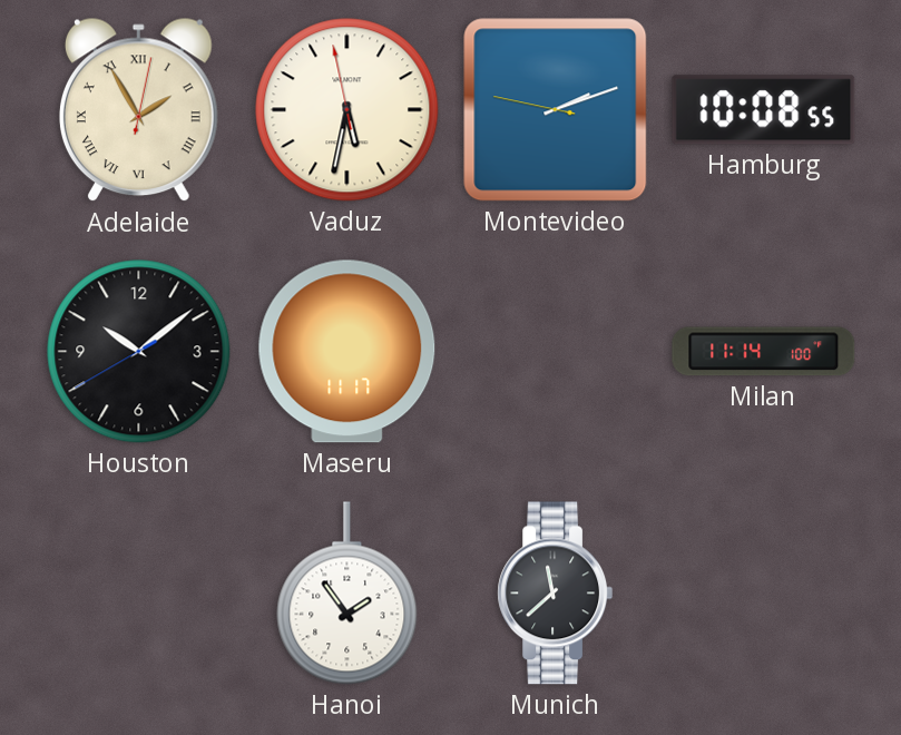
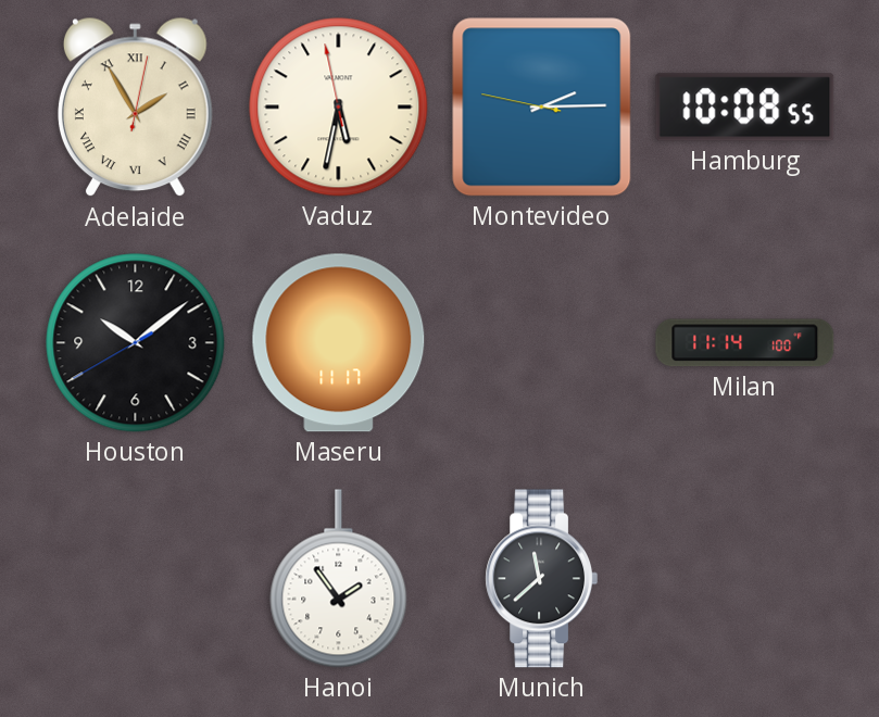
Montevideo: 2:11 -> 2:14 (542, 108)
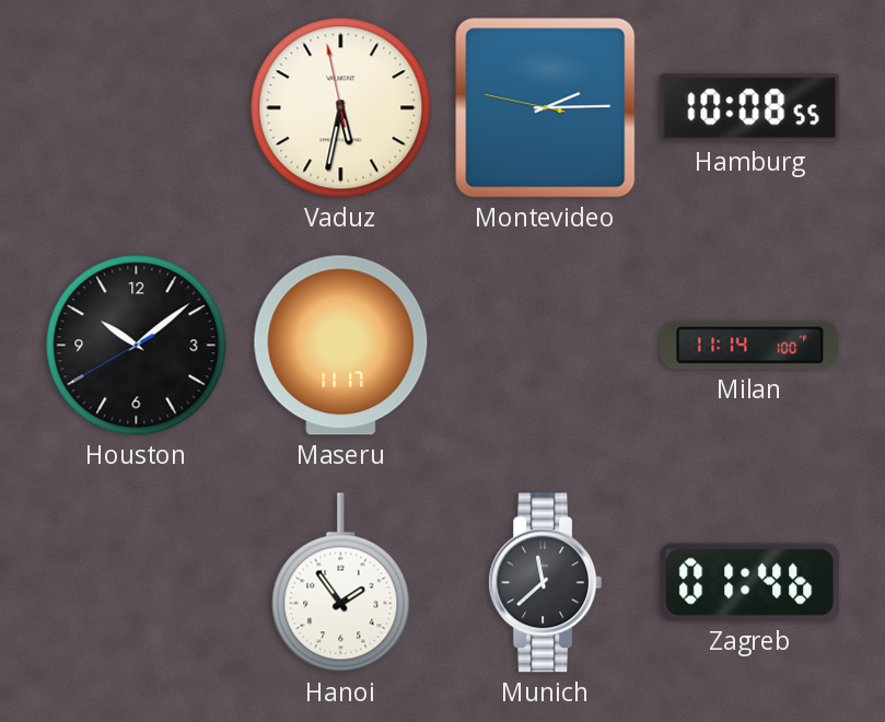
Adelaide: 1:55 -> none (135, 108)
Zagreb: none -> 01:46 (750, 582)
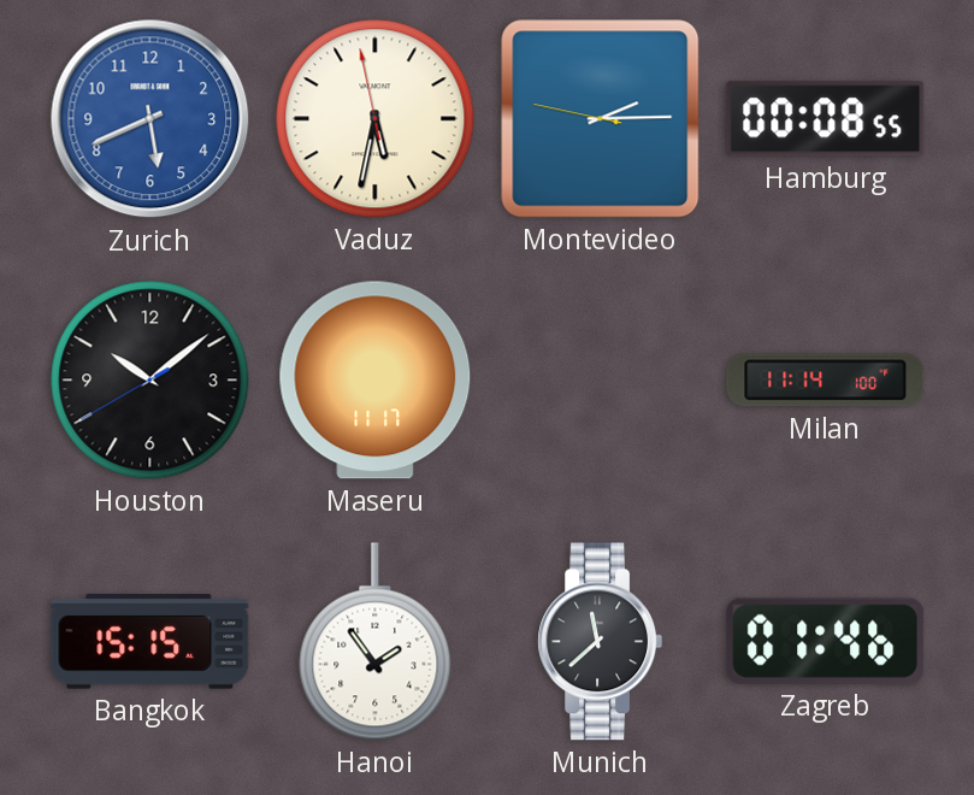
Zurich: none -> 5:41 (150, 119)
Hamburg: 10:08 -> 00:08 (826, 119)
Bangkok: none -> 15:15 (150, 642)
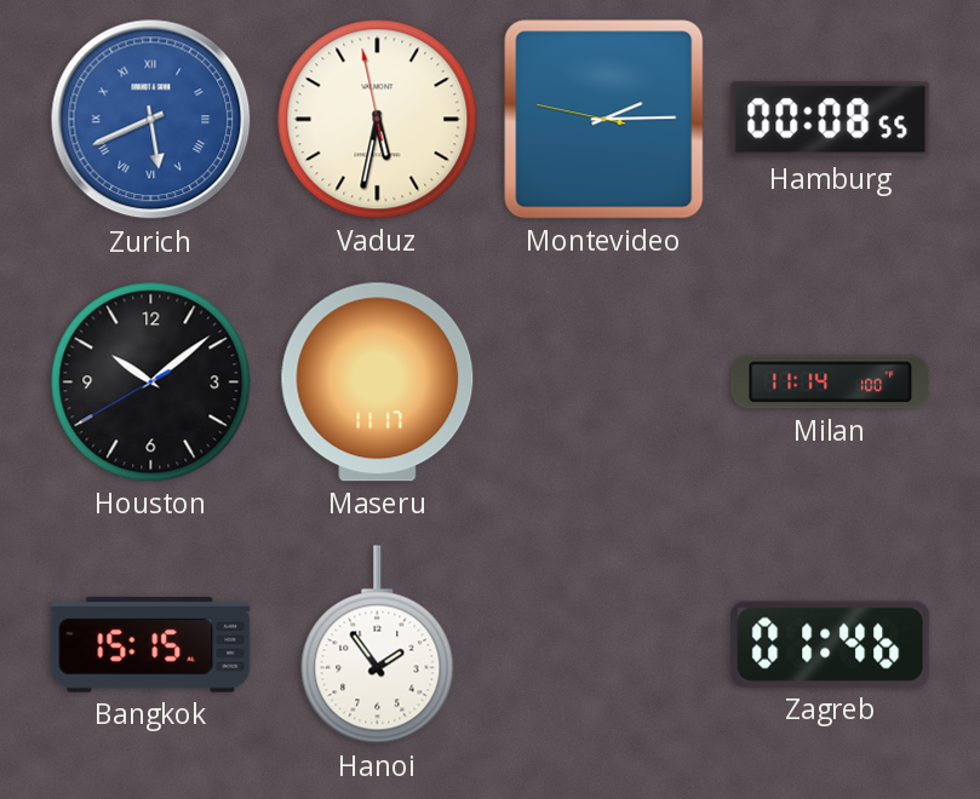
Zurich numerals: Arabic -> Roman (151, 120)
Munich: 11:38 -> none (601, 642)
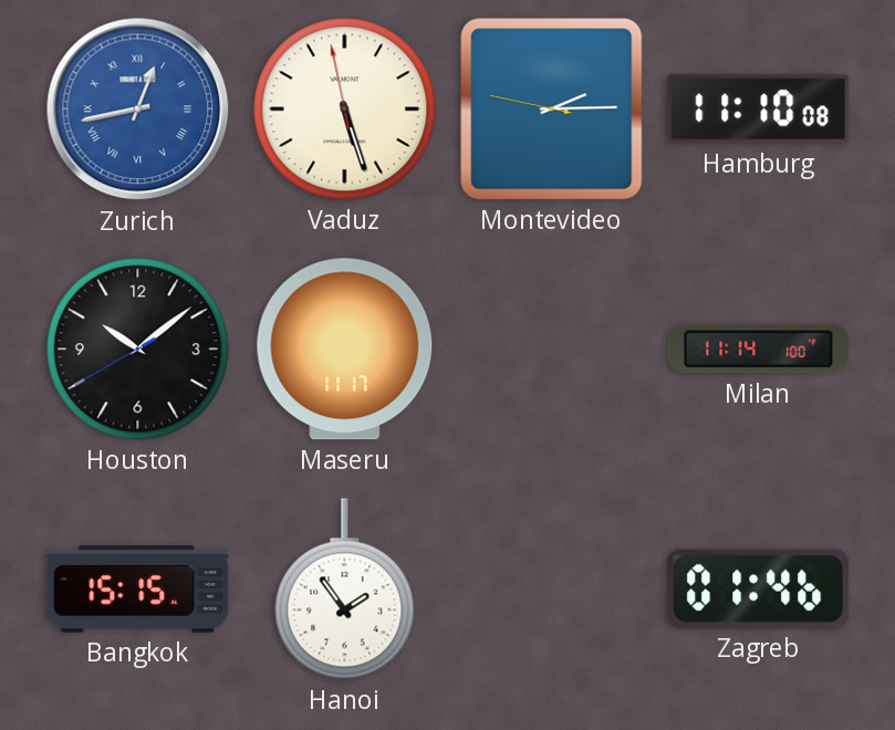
Zurich: 5:41 -> 12:43 (138, 109)
Vaduz: 5:31 -> 5:26 (345, 109)
Hamburg: 00:08 -> 11:10 (759, 109)
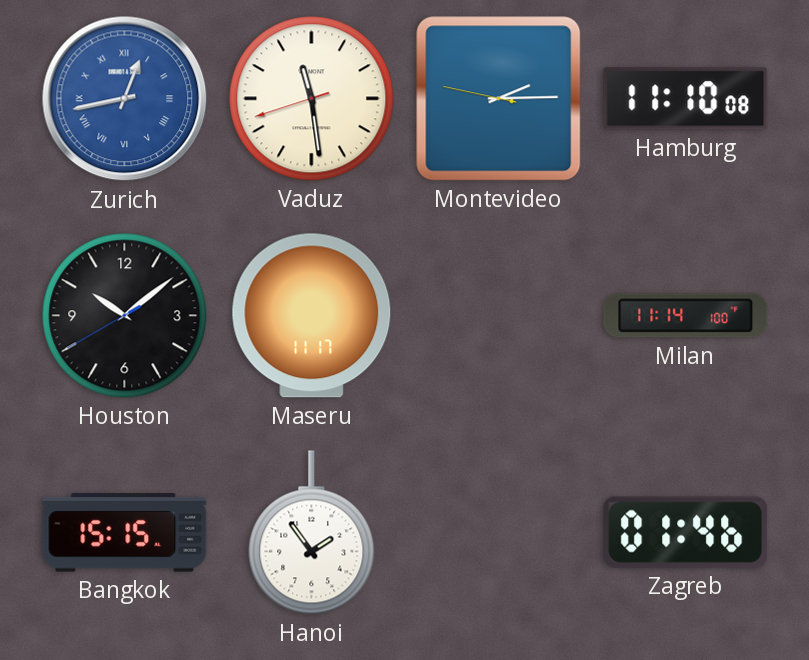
Vaduz: 5:26 -> 11:28 (312, 99)
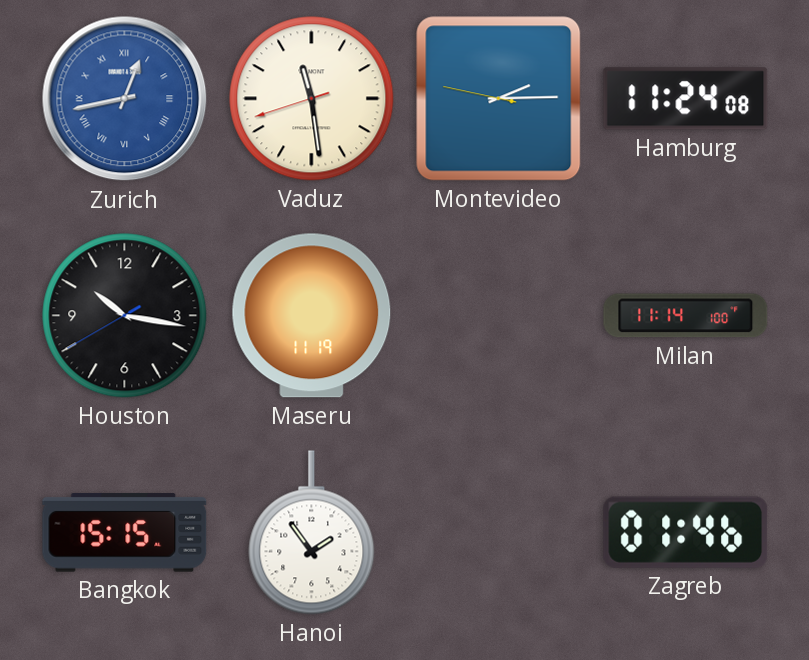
Hamburg: 11:10 -> 11:24 (686, 99)
Houston: 10:08 -> 10:16 (125, 316)
Maseru: 11:17 -> 11:19 (312, 316)
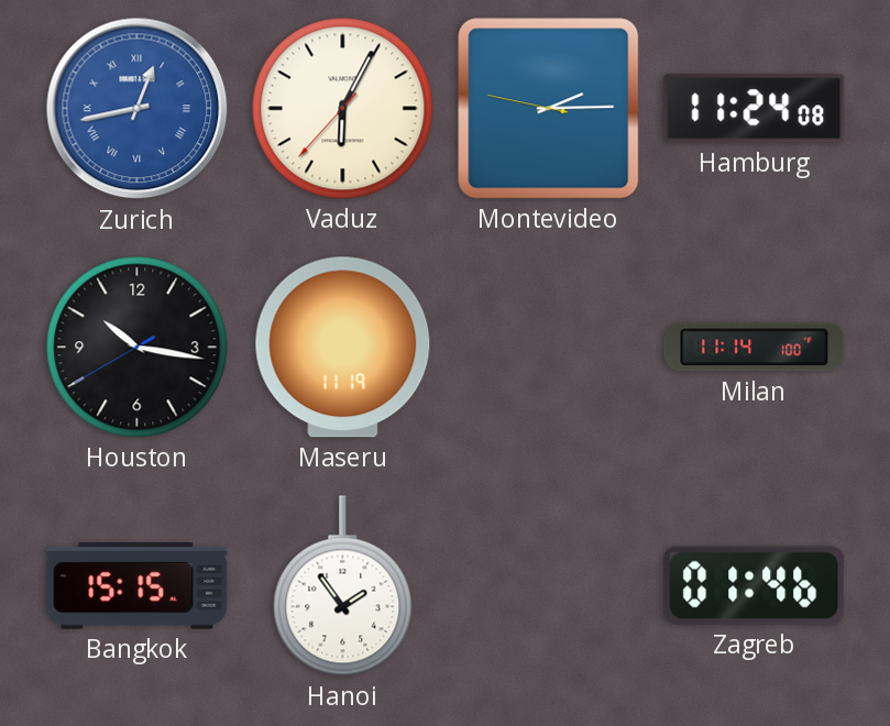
Vaduz: 11:28 -> 6:04 (343, 109)
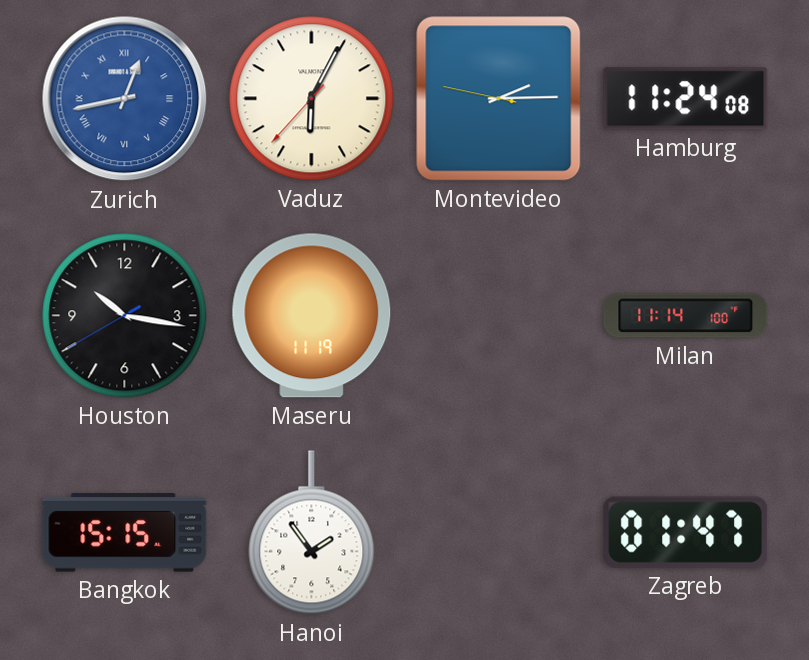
Zagreb: 01:46 -> 01:47 (686, 532)
